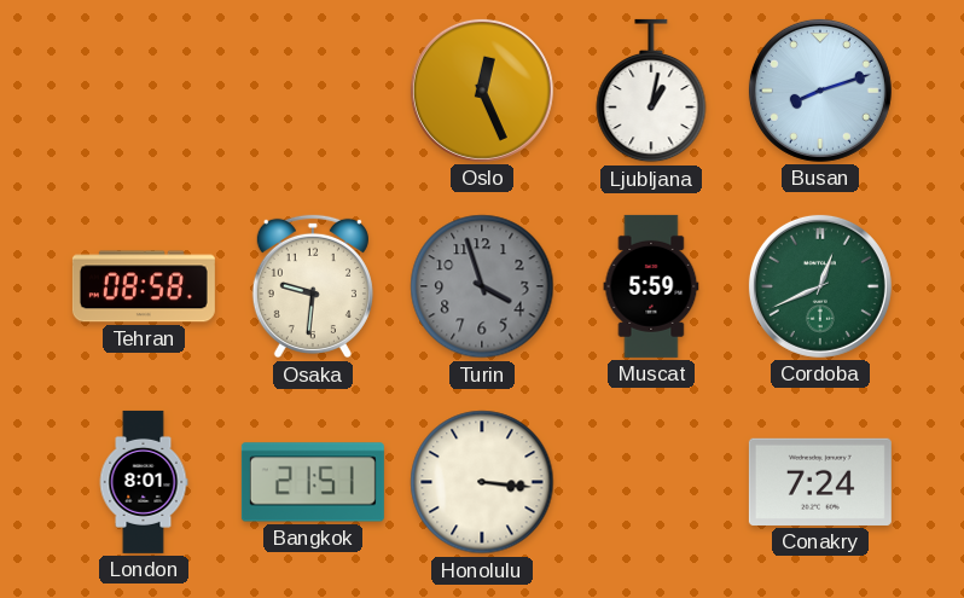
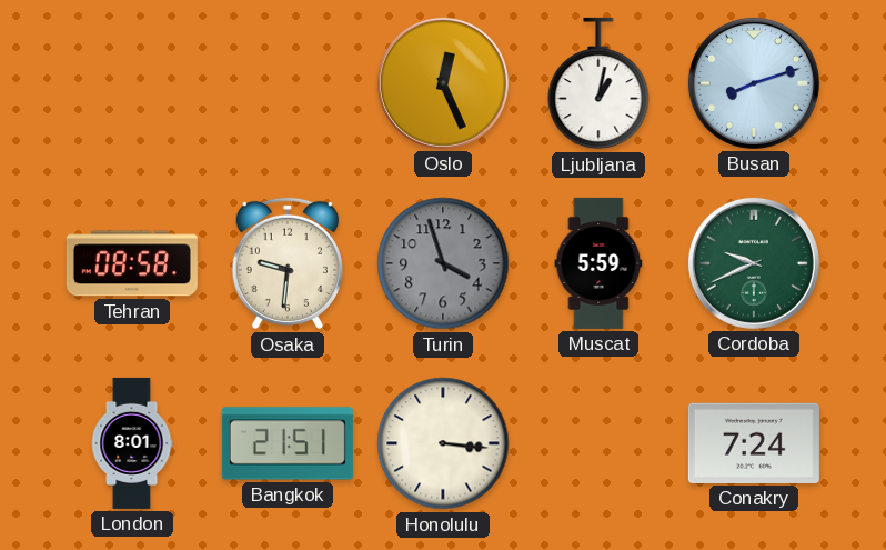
Cordoba: 12:41 -> 9:41 (754, 263)
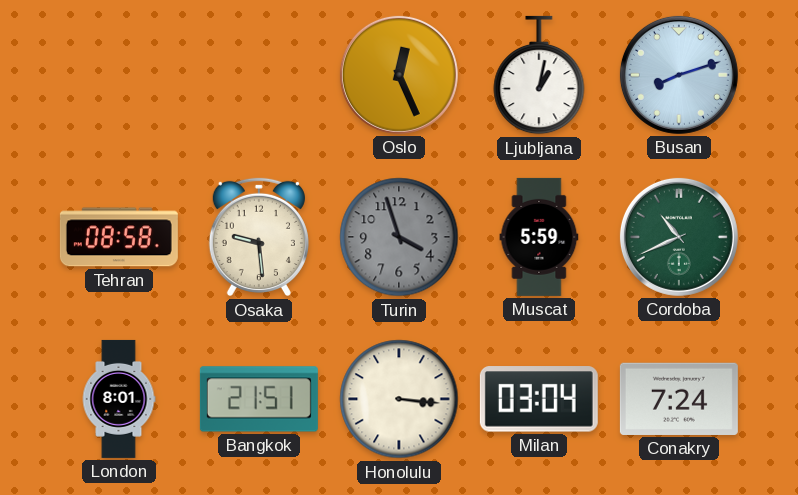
Osaka: 9:31 -> 9:29 (259, 237)
Cordoba: 9:41 -> 10:41 (679, 237)
Milan: none -> 03:04 (539, 399)
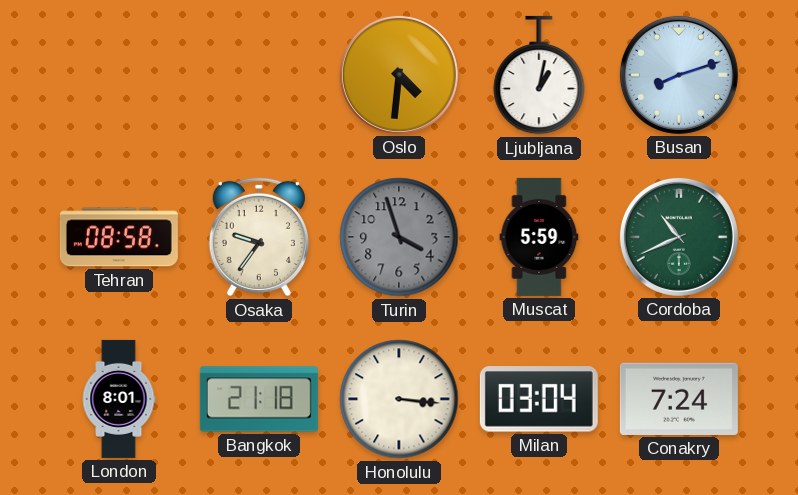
Oslo: 12:26 -> 4:31 (399, 75)
Osaka: 9:29 -> 9:36 (259, 237)
Bangkok: 21:51 -> 21:18 (259, 399)
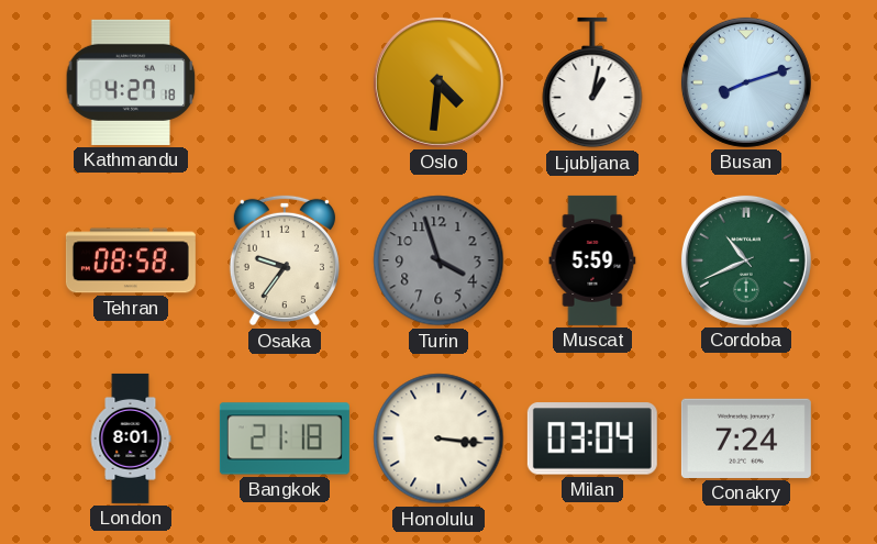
Kathmandu: none -> 4:27 (131, 82)
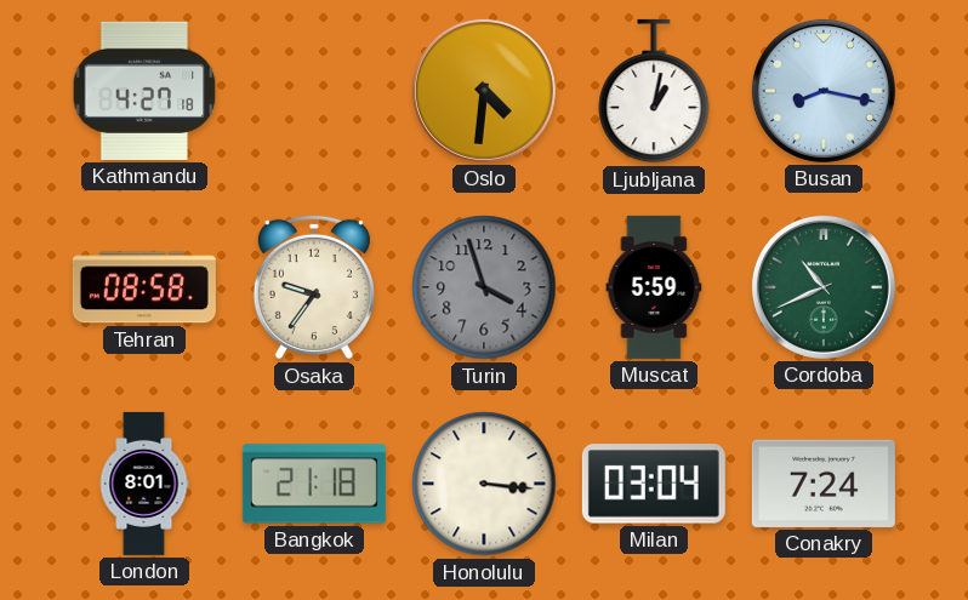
Busan: 8:12 -> 8:17 (824, 91)
